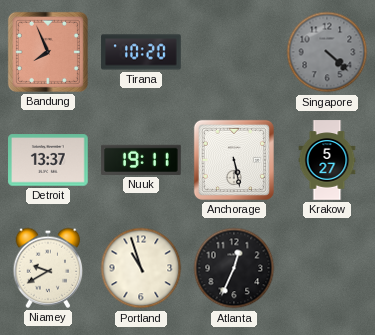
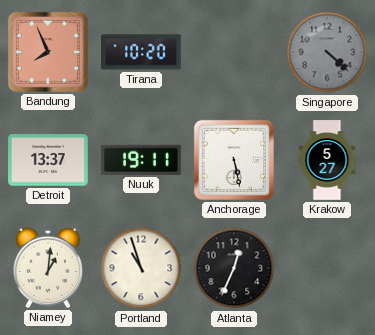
Niamey: 9:40 -> 1:01 (48, 268)
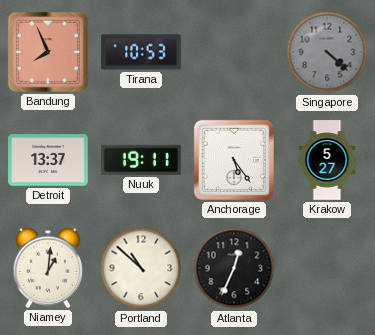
Tirana: 10:20 -> 10:53 (141, 52)
Anchorage: 5:28 -> 5:24 (234, 160)
Portland: 10:57 -> 10:52 (141, 268)
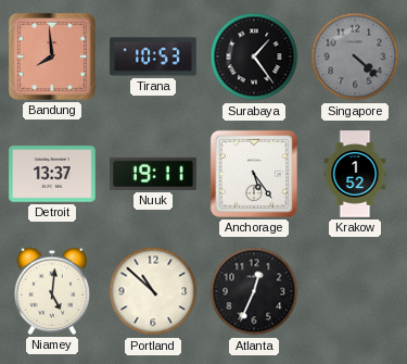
Bandung: 7:56 -> 7:59 (52, 57)
Surabaya: none -> 1:24 (254, 57)
Krakow: 5:27 -> 1:52 (355, 174)
Niamey: 1:01 -> 5:01 (52, 291)
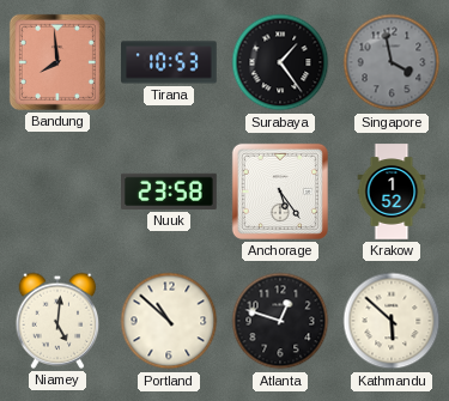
Singapore: 4:22 -> 3:58 (392, 62)
Detroit: 13:37 -> none (52, 174)
Nuuk: 19:11 -> 23:58 (169, 192)
Atlanta: 12:34 -> 12:48 (280, 321)
Kathmandu: none -> 5:52 (392, 321)
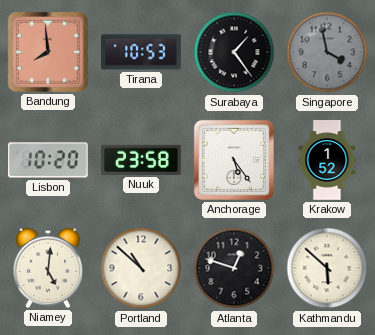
Lisbon: none -> 10:20 (48, 160)
